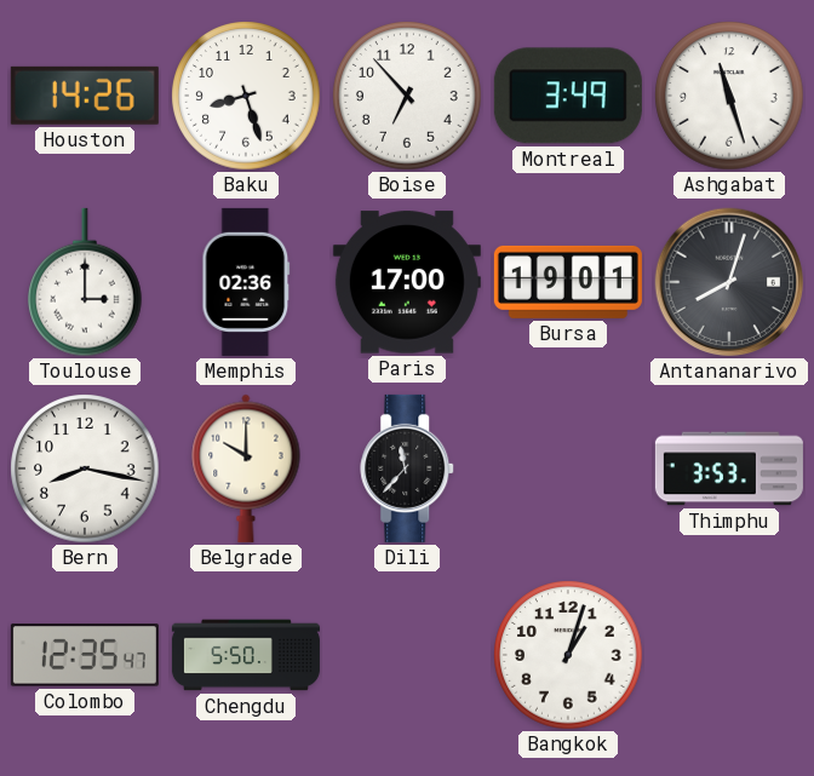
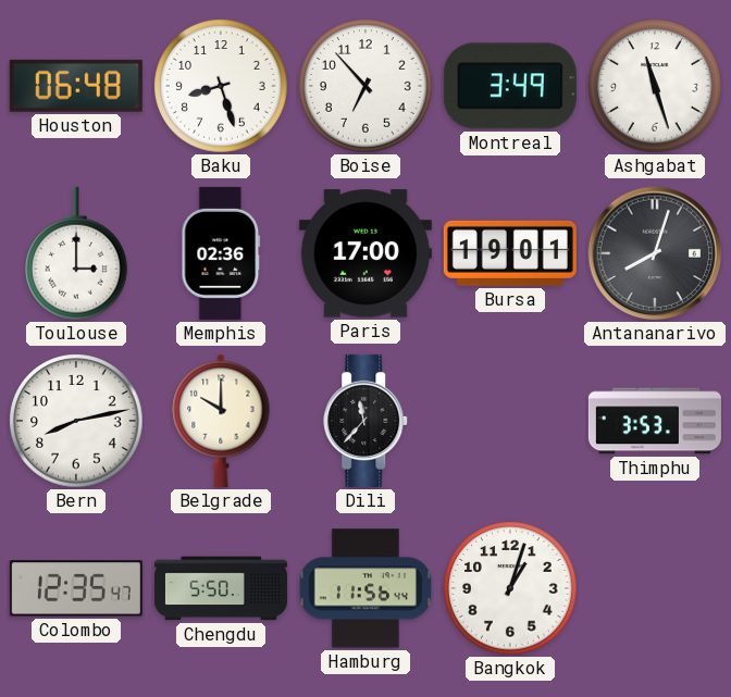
Houston: 14:26 -> 06:48 (76, 86)
Bern: 8:17 -> 8:13 (76, 421)
Hamburg: none -> 11:56 (365, 588)
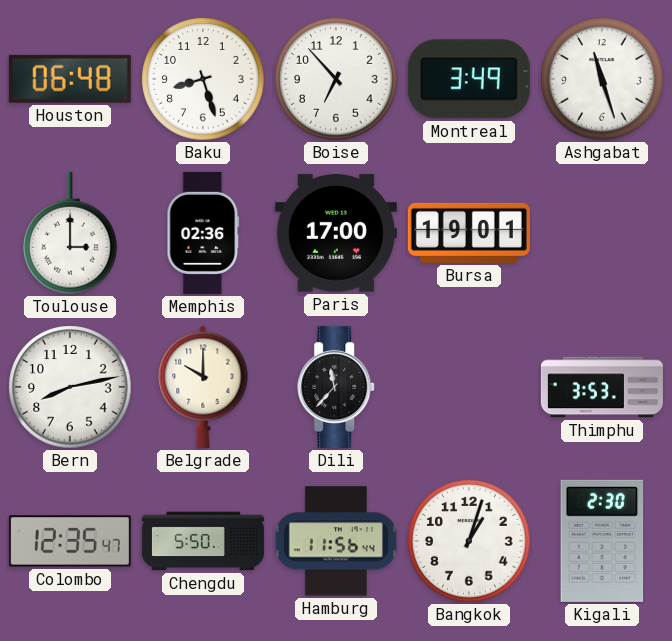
Antananarivo: 8:03 -> none (655, 253)
Kigali: none -> 2:30 (602, 541)
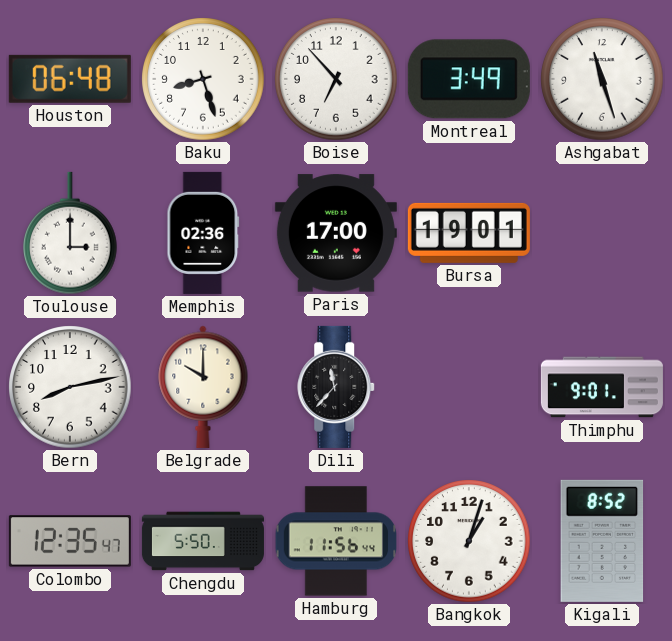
Thimphu: 3:53 -> 9:01 (602, 387)
Kigali: 2:30 -> 8:52 (602, 541)
